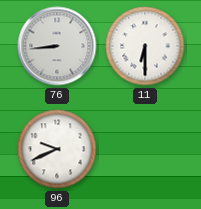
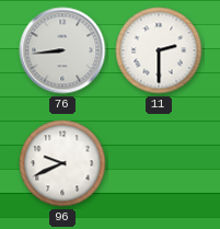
11: 6:30 -> 2:30 (159, 50)
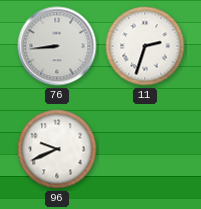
11: 2:30 -> 2:33 (145, 46)
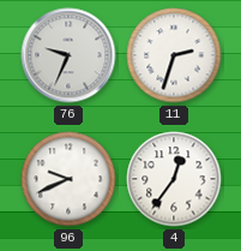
76: 8:44 -> 9:34 (68, 55)
4: none -> 12:36 (174, 179)
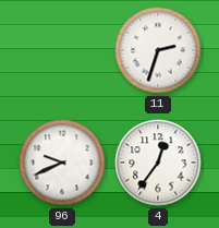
76: 9:34 -> none (68, 55)
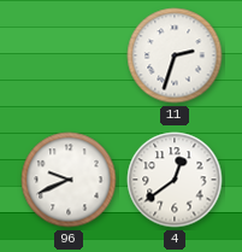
4: 12:36 -> 12:39 (175, 180)
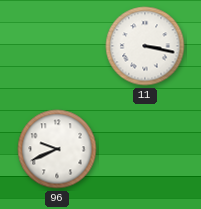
11: 2:33 -> 3:17 (145, 46)
4: 12:39 -> none (175, 180)
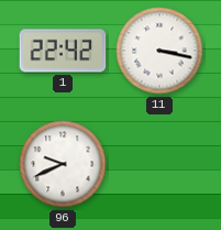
1: none -> 22:42 (63, 51)
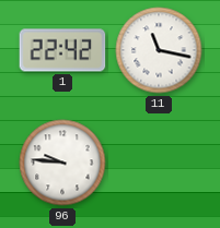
11: 3:17 -> 11:17 (159, 50)
96: 9:41 -> 9:46 (62, 163)
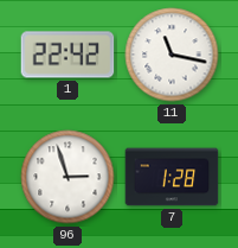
96: 9:46 -> 2:57 (67, 177)
7: none -> 1:28 (172, 177)
